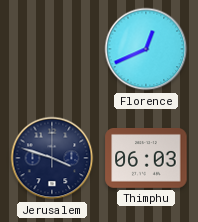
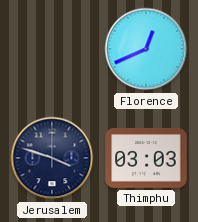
Thimphu: 06:03 -> 03:03 (146, 159)
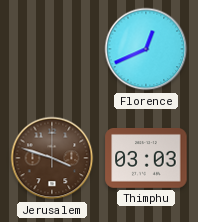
Jerusalem dial: navy -> brown (52, 158)
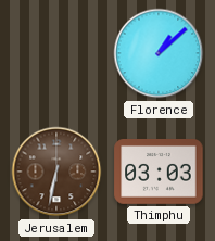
Florence: 12:41 -> 1:08 (159, 53)
Jerusalem: 3:48 -> 6:32 (56, 172)
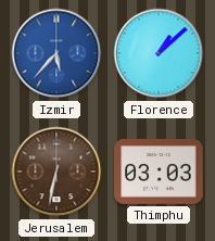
Izmir: none -> 5:37 (56, 53)
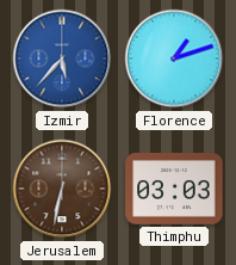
Florence: 1:08 -> 1:12 (174, 58)
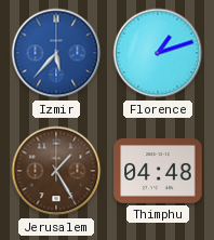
Jerusalem: 6:32 -> 1:25 (56, 171)
Thimphu: 03:03 -> 04:48 (158, 172)
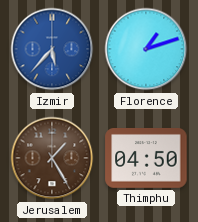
Thimphu: 04:48 -> 04:50 (146, 159)
